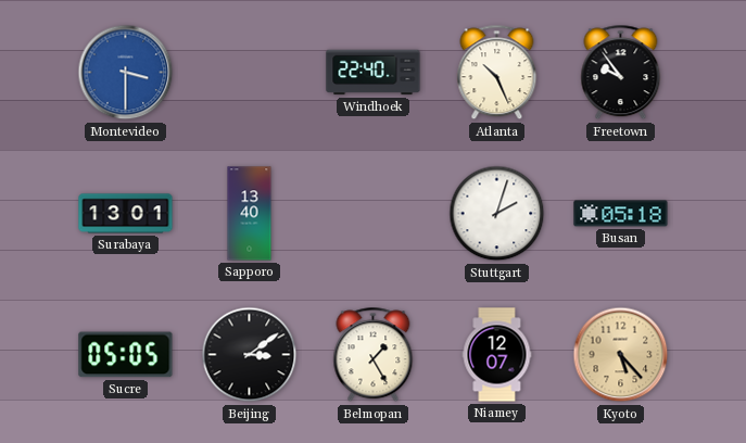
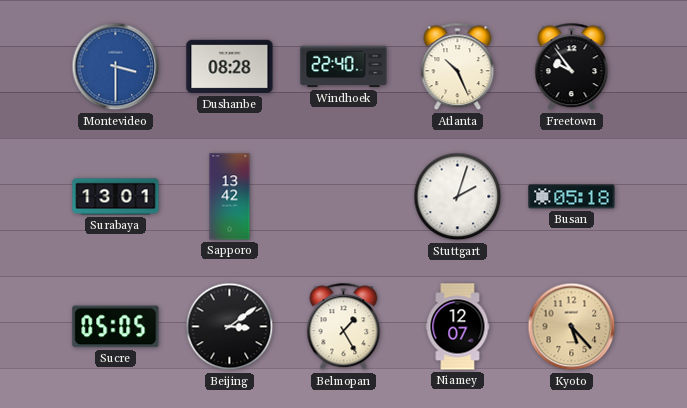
Dushanbe: none -> 08:28 (230, 67)
Sapporo: 13:40 -> 13:42 (230, 197)
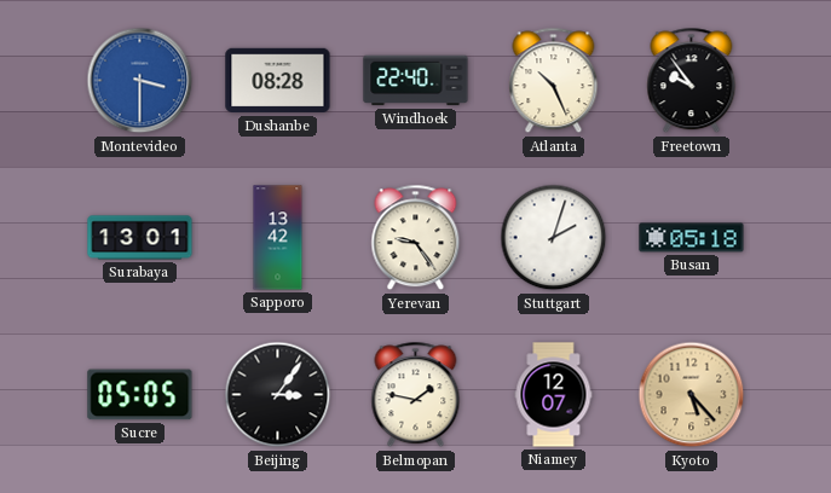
Yerevan: none -> 9:24 (416, 238)
Beijing: 3:09 -> 3:06 (278, 395)
Belmopan: 1:25 -> 1:47 (416, 395)
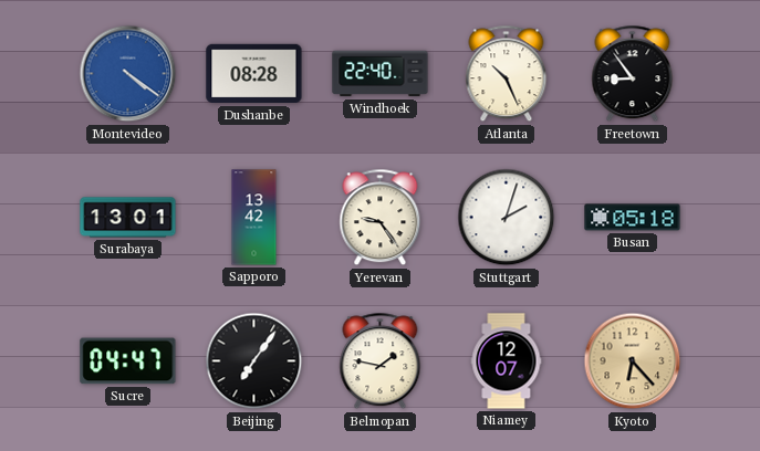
Montevideo: 3:30 -> 4:21 (128, 74)
Freetown: 9:54 -> 8:54 (633, 74)
Sucre: 05:05 -> 04:47 (128, 361)
Beijing: 3:06 -> 7:06 (254, 361)
Kyoto: 5:23 -> 6:23 (633, 361)
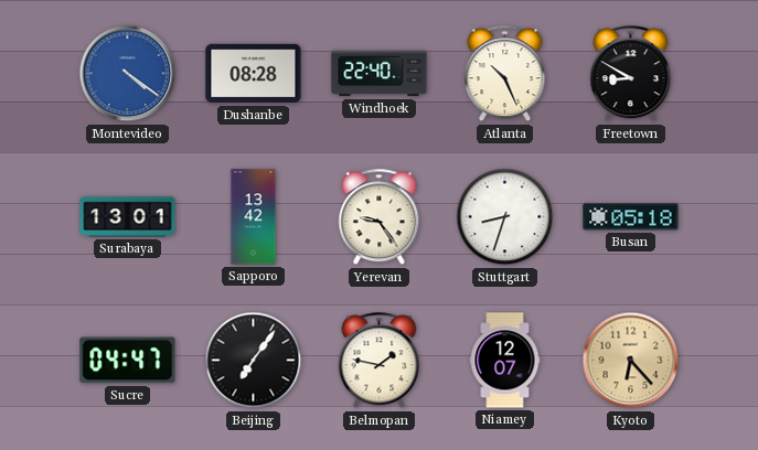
Freetown: 8:54 -> 8:50 (631, 74)
Stuttgart: 2:03 -> 8:33 (505, 217)
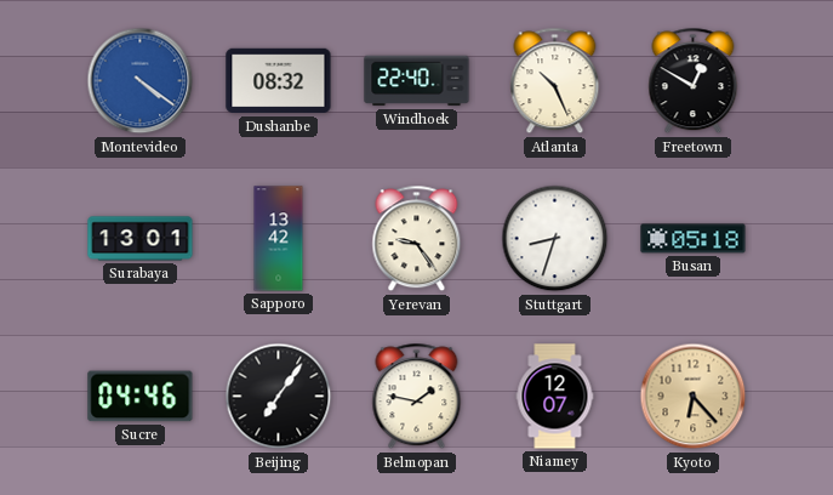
Dushanbe: 08:28 -> 08:32 (279, 81)
Freetown: 8:50 -> 12:50 (694, 81)
Sucre: 04:47 -> 04:46 (141, 397)
